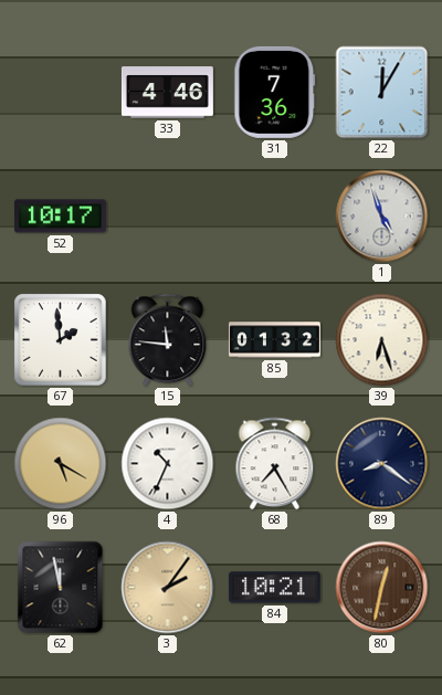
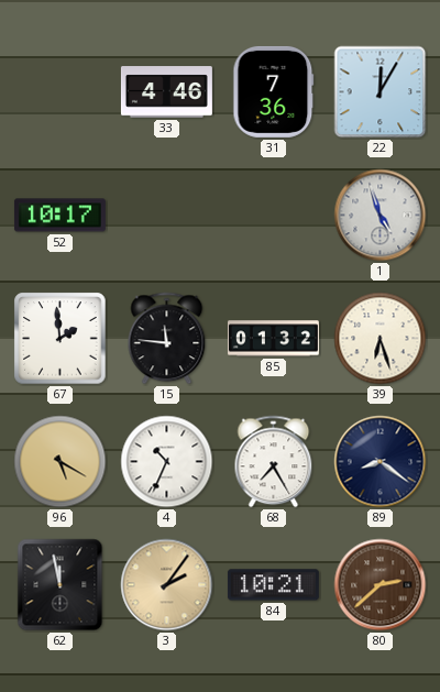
80: 12:32 -> 2:38 (381, 585)
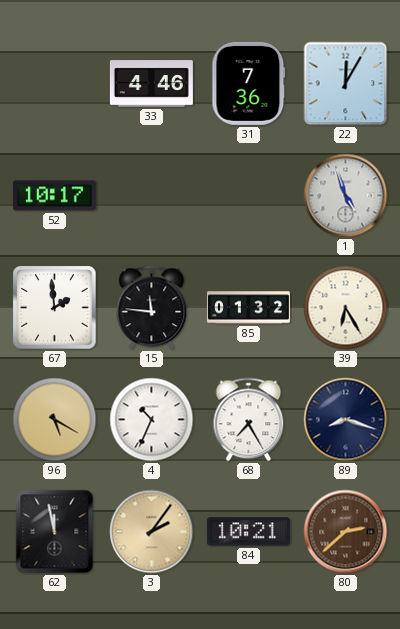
39: 6:27 -> 6:25 (346, 308)
89: 8:21 -> 8:18 (346, 420)
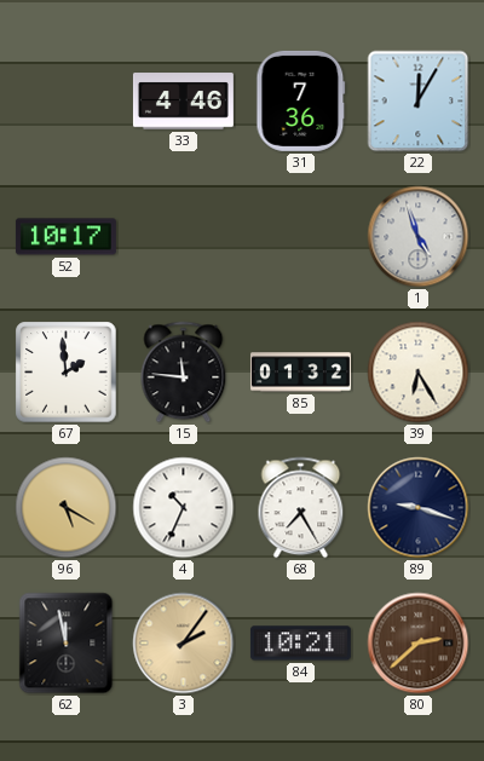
89: 8:18 -> 9:18 (419, 508)
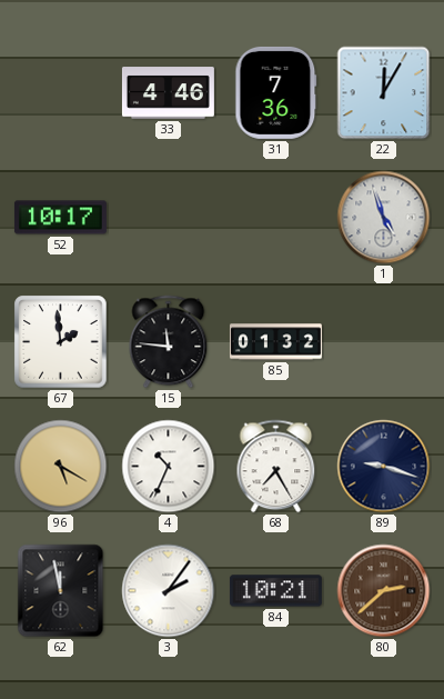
39: 6:25 -> none (419, 373)
3 dial: champagne -> white (169, 591)
